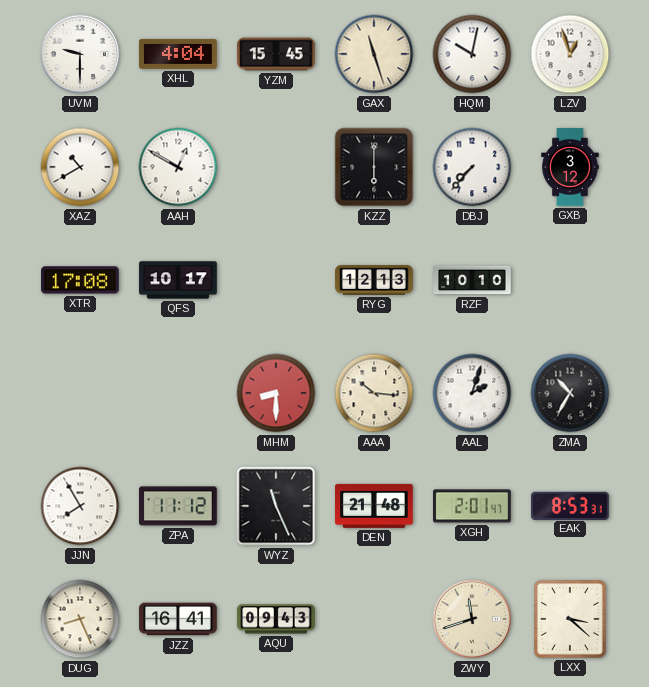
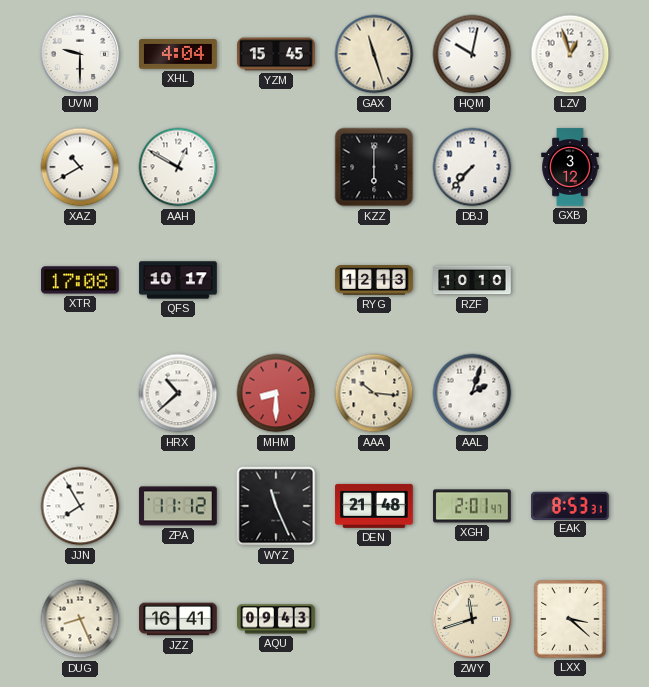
HRX: none -> 10:38 (178, 393)
ZMA: 10:35 -> none (570, 393)
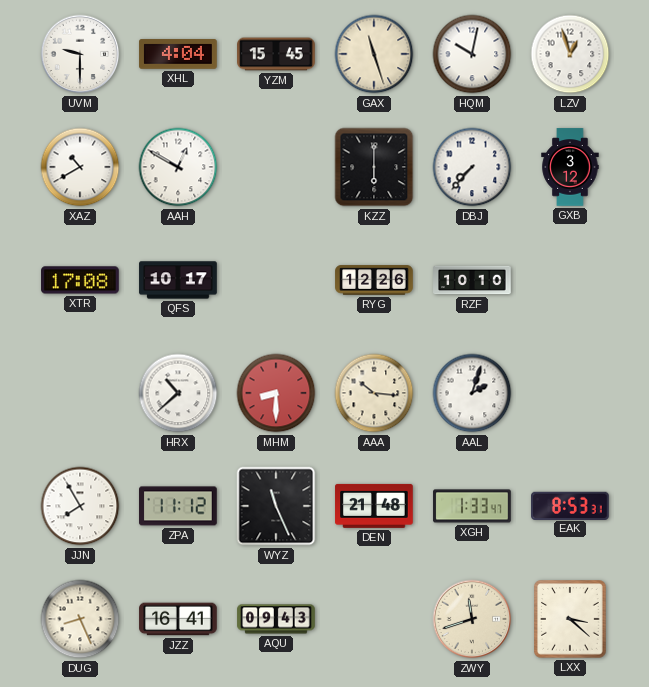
RYG: 12:13 -> 12:26 (374, 280)
XGH: 2:01 -> 1:33 (472, 506)
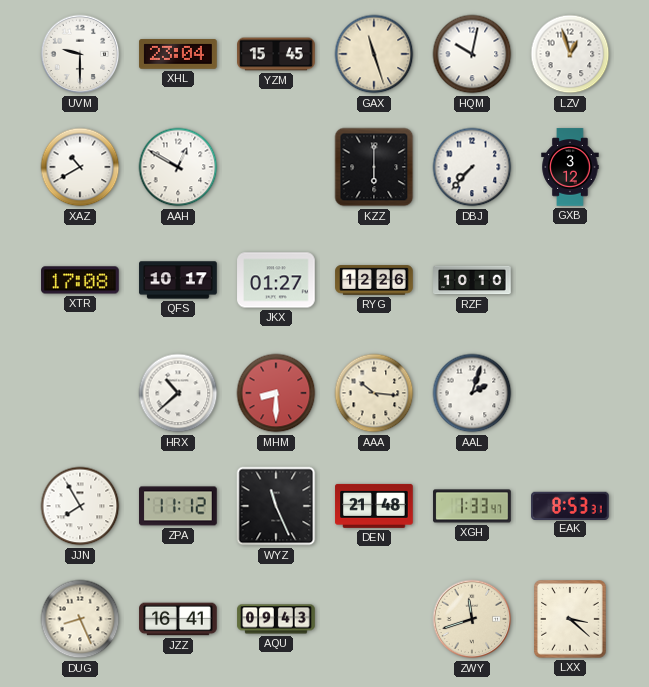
XHL: 4:04 -> 23:04 (178, 54)
JKX: none -> 01:27 (276, 280)
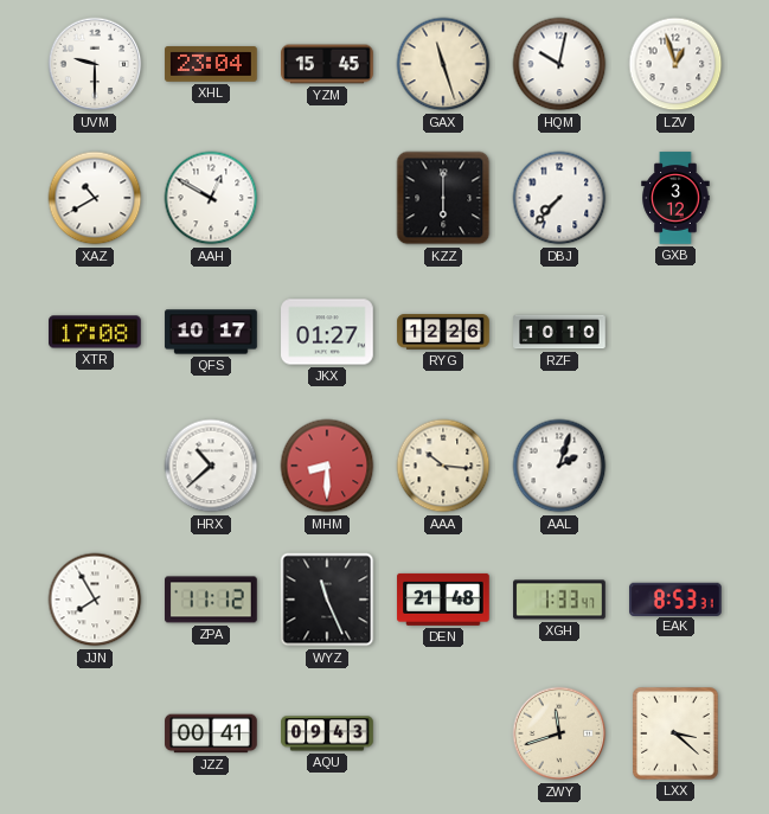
DUG: 8:26 -> none (80, 619)
JZZ: 16:41 -> 00:41 (211, 733)
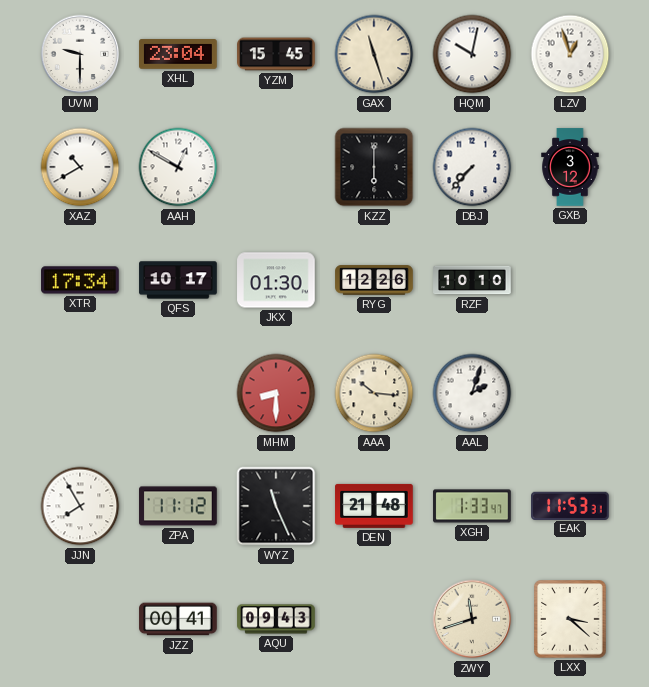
XTR: 17:08 -> 17:34 (80, 280)
JKX: 01:27 -> 01:30 (276, 280)
HRX: 10:38 -> none (211, 466)
EAK: 8:53 -> 11:53 (571, 505)
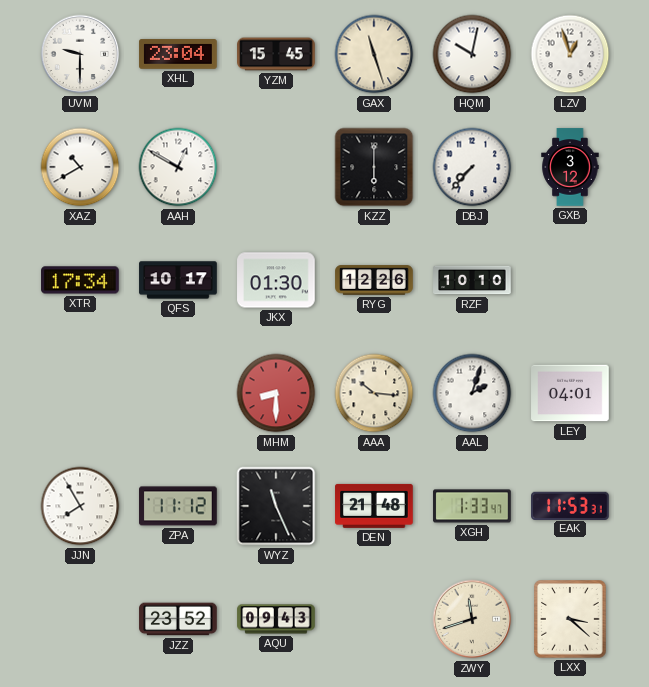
LEY: none -> 04:01 (570, 393)
JZZ: 00:41 -> 23:52 (178, 619)
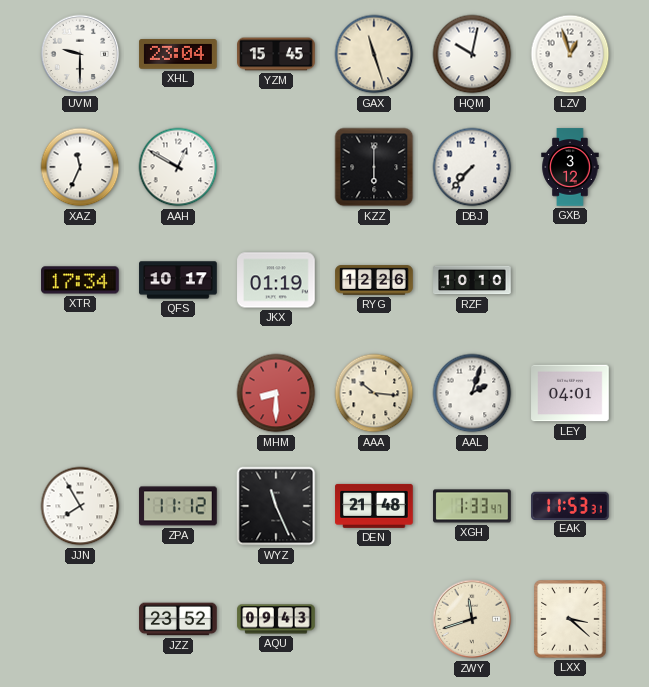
XAZ: 10:40 -> 11:34 (80, 167)
JKX: 01:30 -> 01:19 (276, 280)
